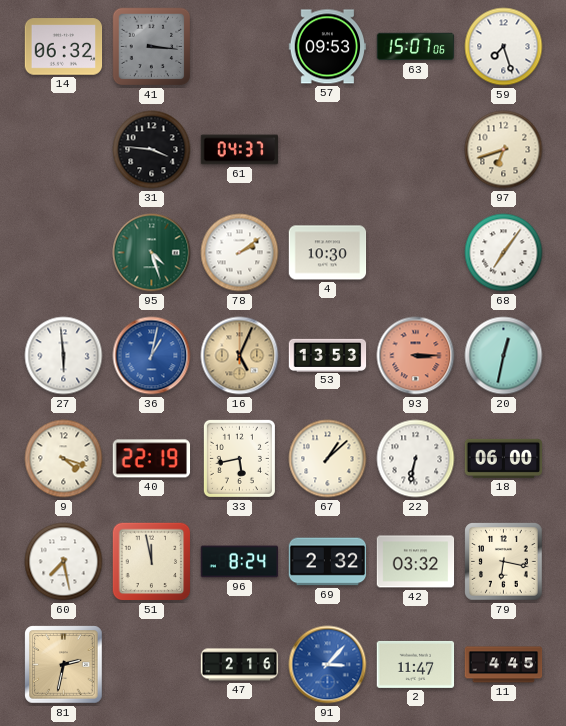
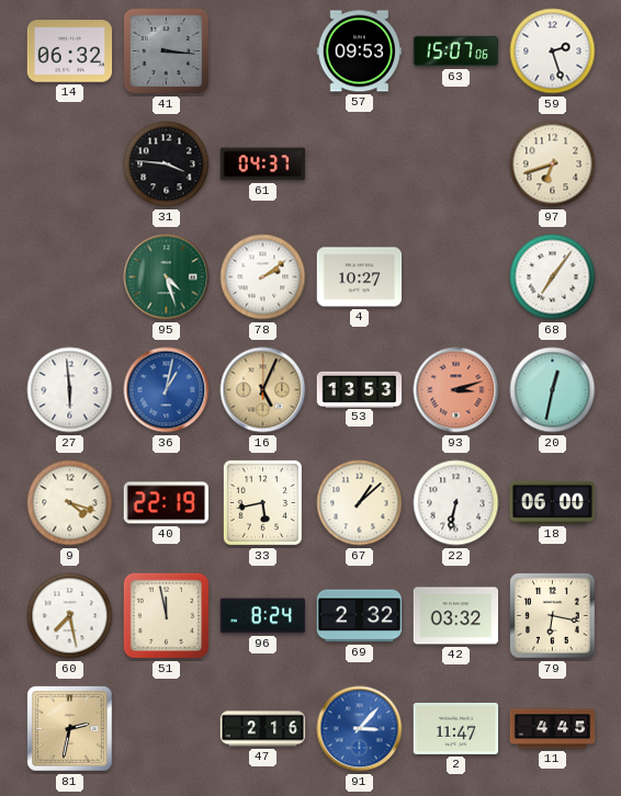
59: 7:27 -> 2:27 (553, 52)
4: 10:30 -> 10:27 (360, 277)
93: 3:15 -> 3:12 (456, 390)
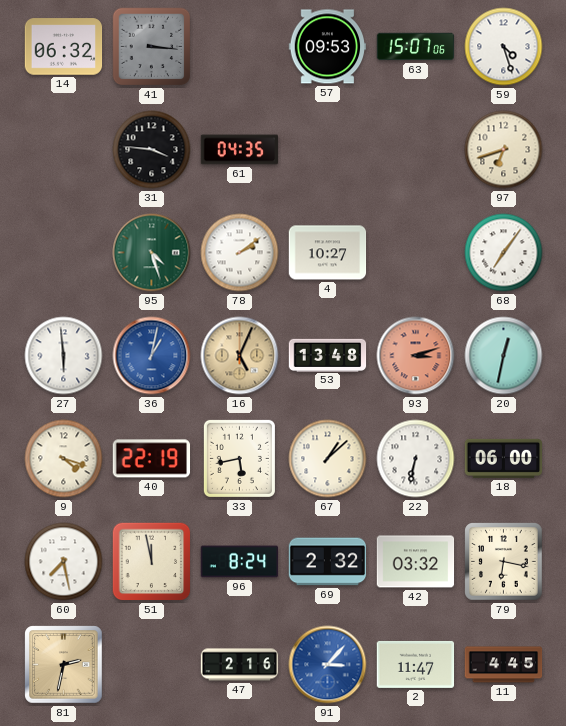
59: 2:27 -> 4:27 (504, 47)
61: 04:37 -> 04:35 (240, 150)
53: 13:53 -> 13:48 (328, 355)
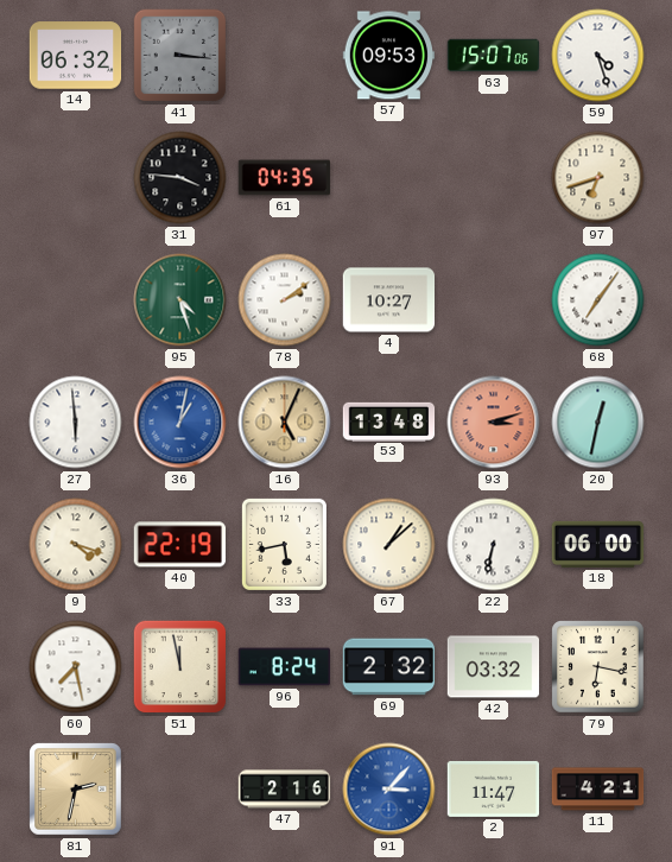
11: 4:45 -> 4:21 (598, 790)
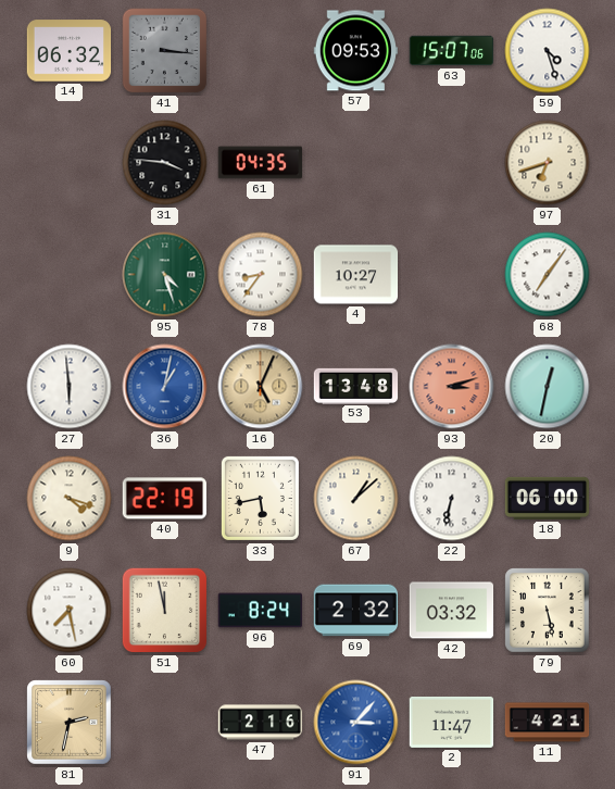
78: 2:09 -> 8:36 (261, 275)
79: 6:17 -> 5:28 (548, 611)
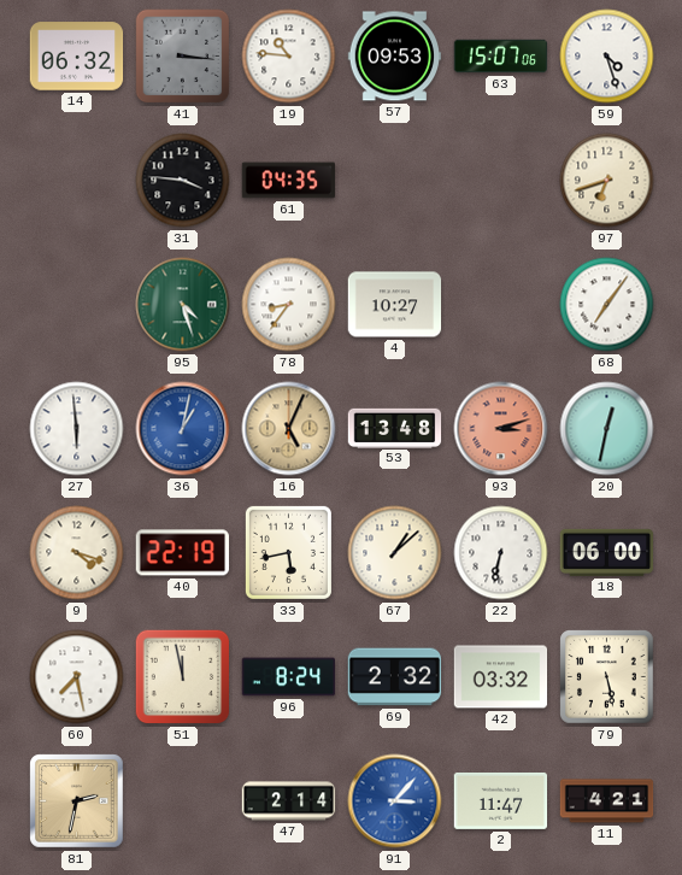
19: none -> 10:46 (289, 57)
47: 2:16 -> 2:14 (289, 801)
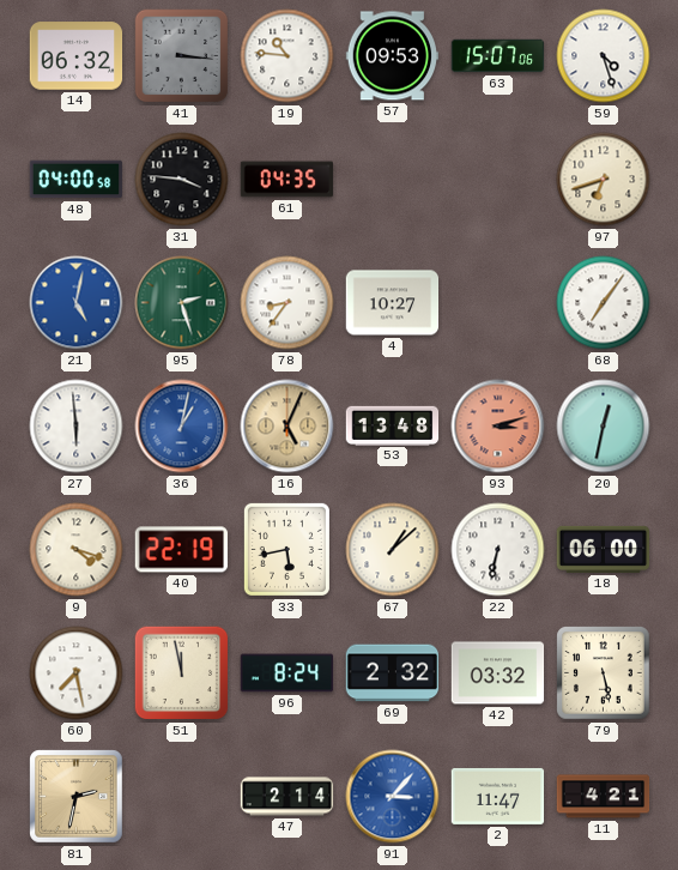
48: none -> 04:00 (77, 180)
21: none -> 5:02 (77, 303)
95: 4:27 -> 2:27 (182, 303)
